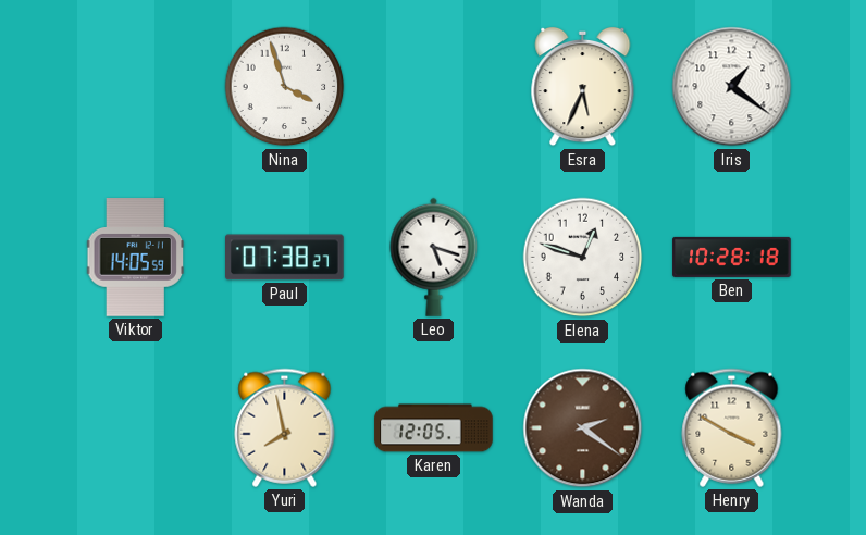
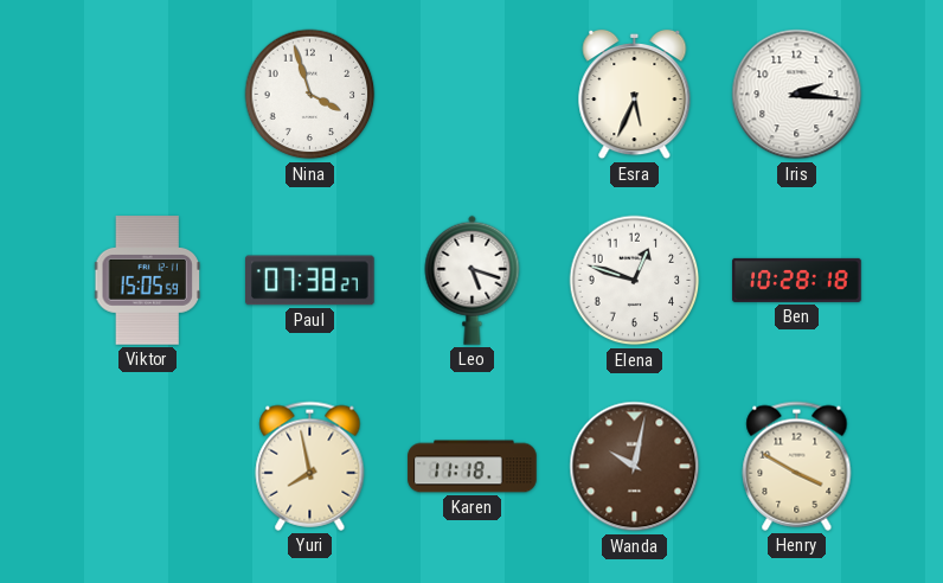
Iris: 1:21 -> 2:16 (797, 95)
Viktor: 14:05 -> 15:05 (147, 281)
Karen: 12:05 -> 11:18 (473, 467)
Wanda: 2:21 -> 10:02 (635, 467)
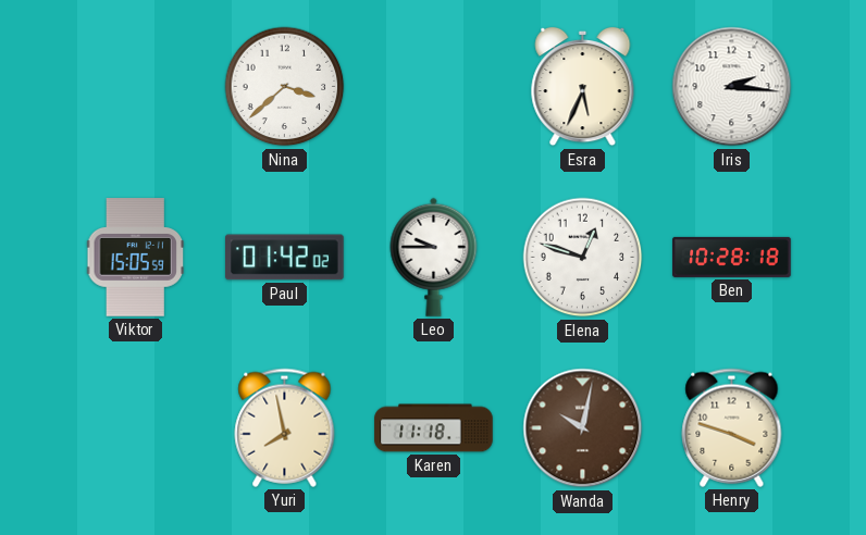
Nina: 3:57 -> 3:38 (285, 87)
Paul: 07:38 -> 01:42 (285, 258)
Leo: 5:18 -> 9:45 (434, 257)
Henry: 3:50 -> 3:48 (732, 427)
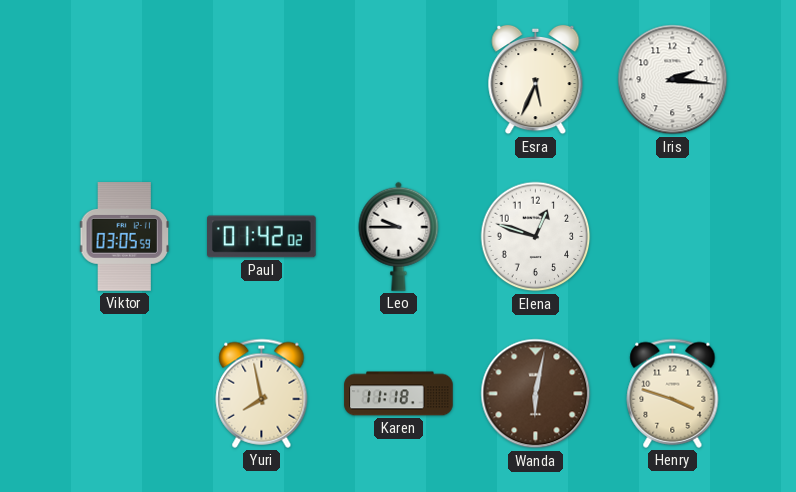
Nina: 3:38 -> none (285, 87)
Viktor: 15:05 -> 03:05 (124, 237)
Ben: 10:28 -> none (732, 257)
Wanda: 10:02 -> 6:02 (536, 394)
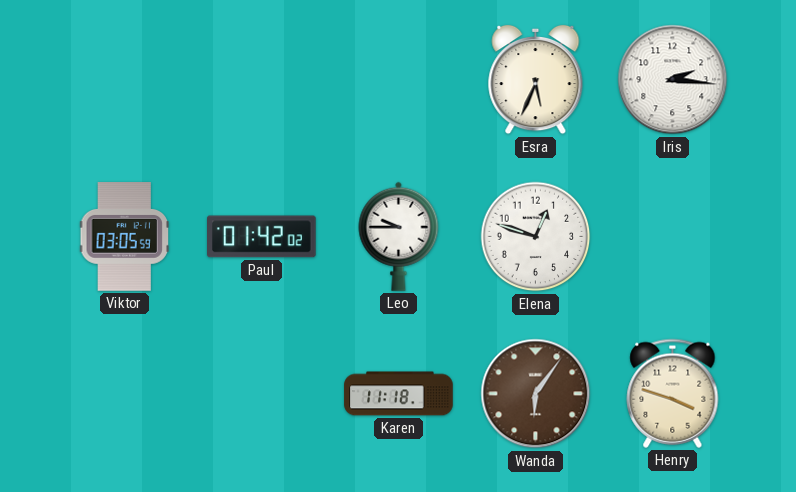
Yuri: 7:58 -> none (262, 393)
Wanda: 6:02 -> 6:06 (536, 394)
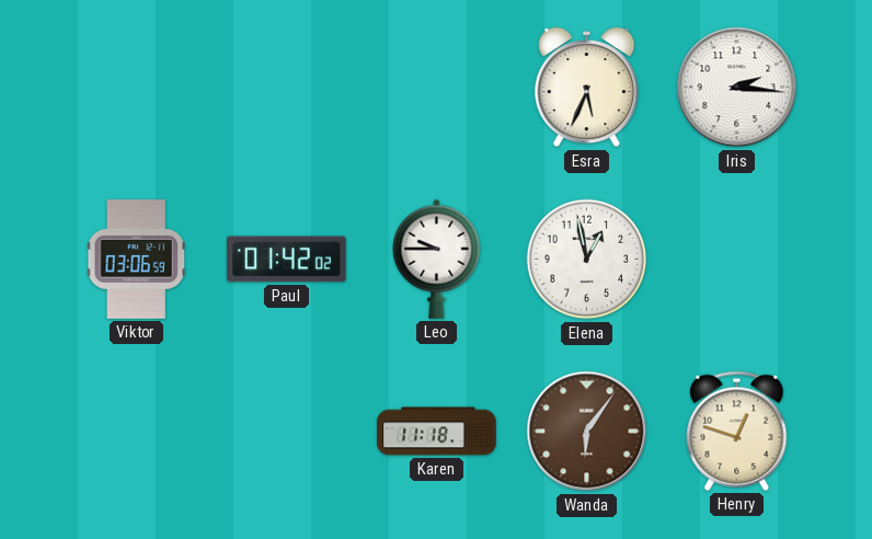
Viktor: 03:05 -> 03:06 (136, 260)
Elena: 12:48 -> 12:58 (587, 260)
Henry: 3:48 -> 12:48 (737, 431)
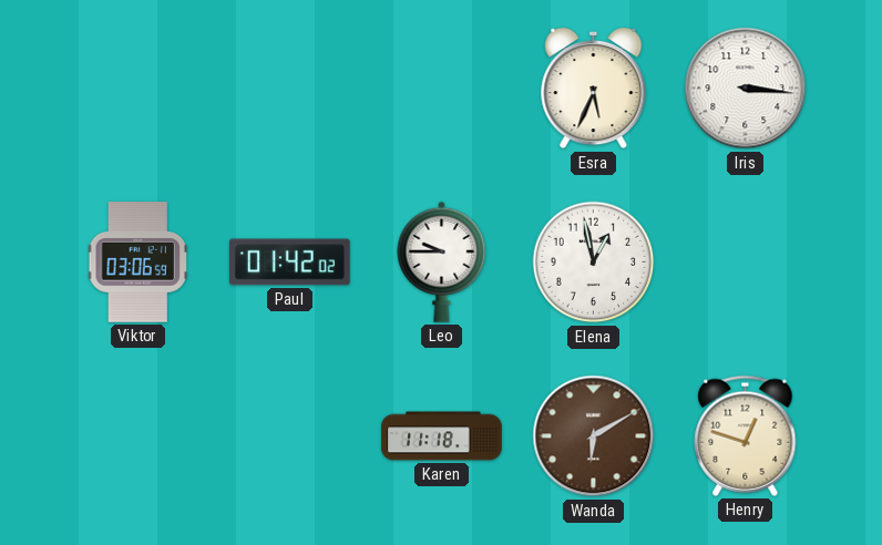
Iris: 2:16 -> 3:16 (746, 89)
Wanda: 6:06 -> 6:10 (594, 436)
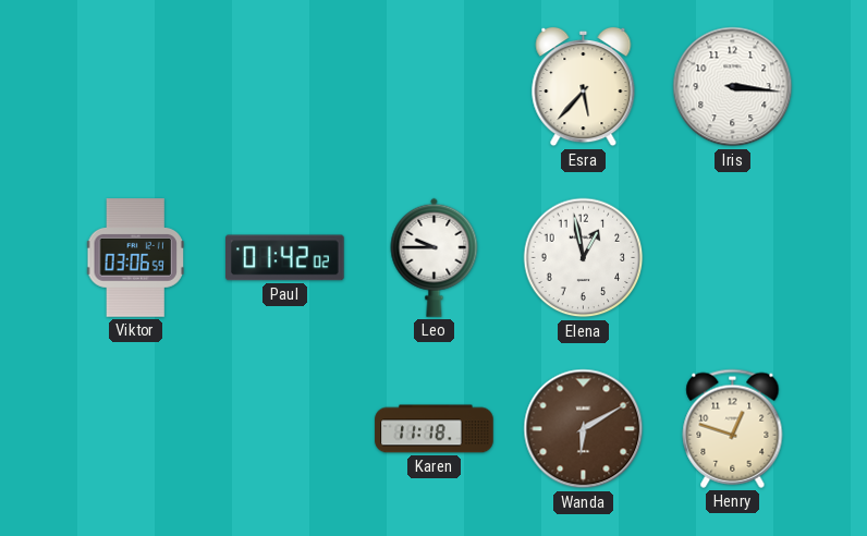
Esra: 5:34 -> 5:37 (584, 87)
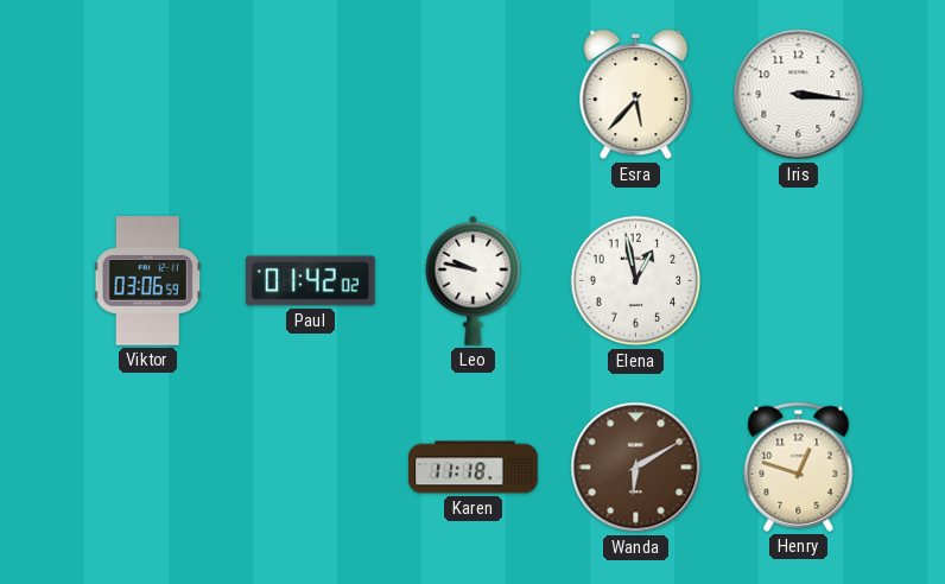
Leo: 9:45 -> 9:47 (474, 280)
